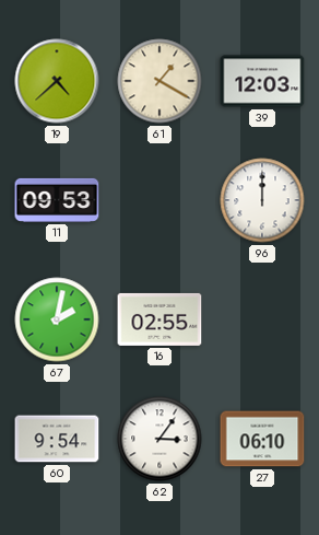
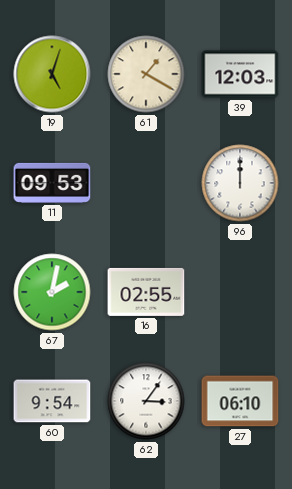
19: 4:38 -> 5:03 (52, 74)
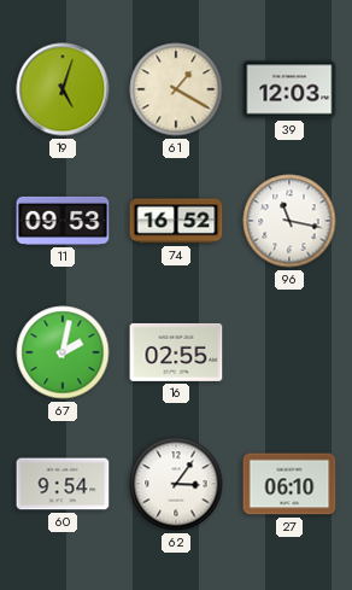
74: none -> 16:52 (176, 221)
96: 12:00 -> 11:17 (289, 221)
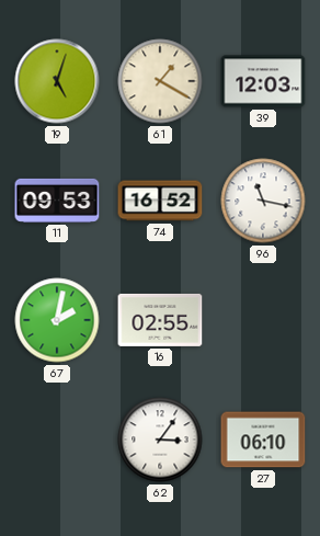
60: 9:54 -> none (63, 484)
